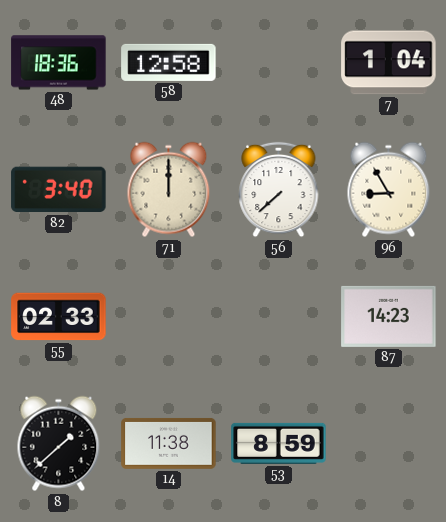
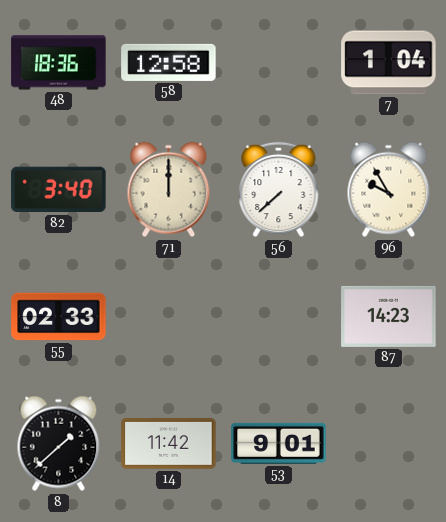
96: 8:55 -> 9:55 (389, 190)
14: 11:38 -> 11:42 (169, 443)
53: 8:59 -> 9:01 (279, 443)
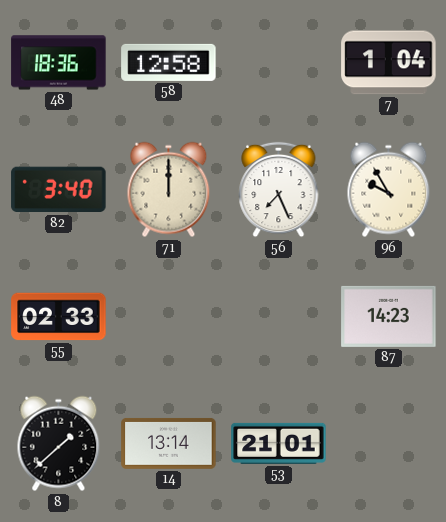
56: 7:38 -> 7:26 (279, 190)
14: 11:42 -> 13:14 (169, 443)
53: 9:01 -> 21:01 (279, 443)
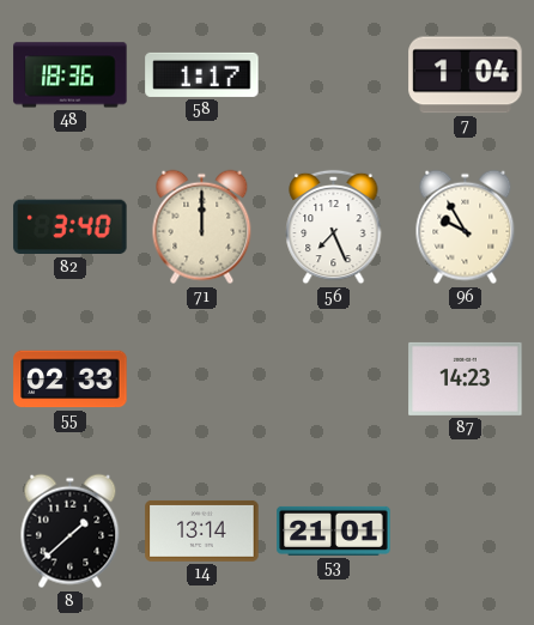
58: 12:58 -> 1:17 (202, 74)
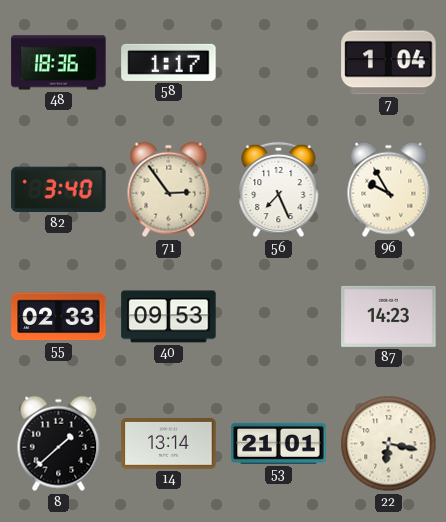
71: 12:00 -> 2:54 (169, 190)
40: none -> 09:53 (169, 317)
22: none -> 6:17 (389, 444)
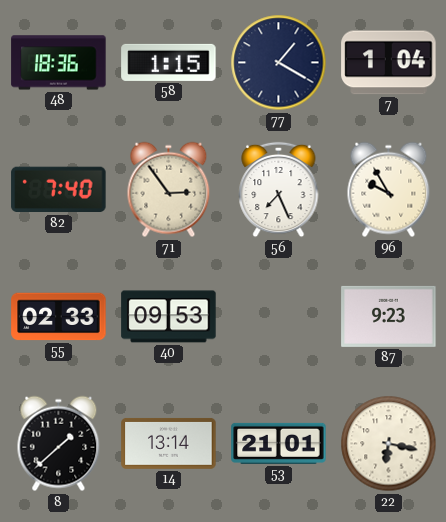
58: 1:17 -> 1:15 (169, 62)
77: none -> 1:20 (279, 63)
82: 3:40 -> 7:40 (59, 190)
87: 14:23 -> 9:23 (389, 316)
